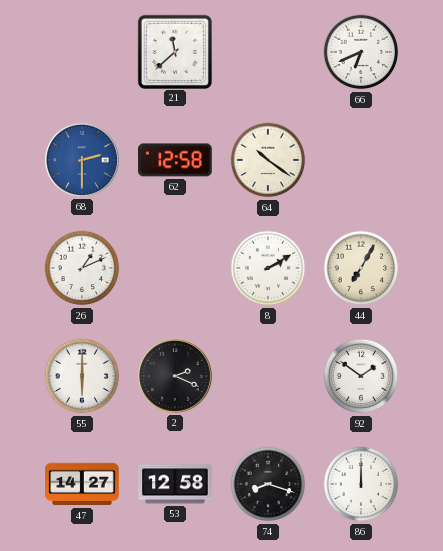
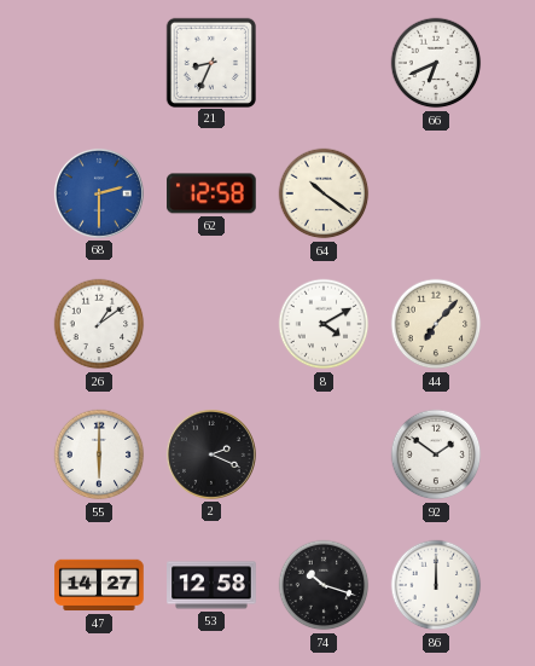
21: 11:38 -> 8:34 (210, 62)
26: 1:11 -> 1:09 (99, 324)
8: 2:10 -> 4:10 (324, 324)
44: 7:05 -> 7:07 (436, 324)
74: 8:18 -> 10:18 (324, 585)
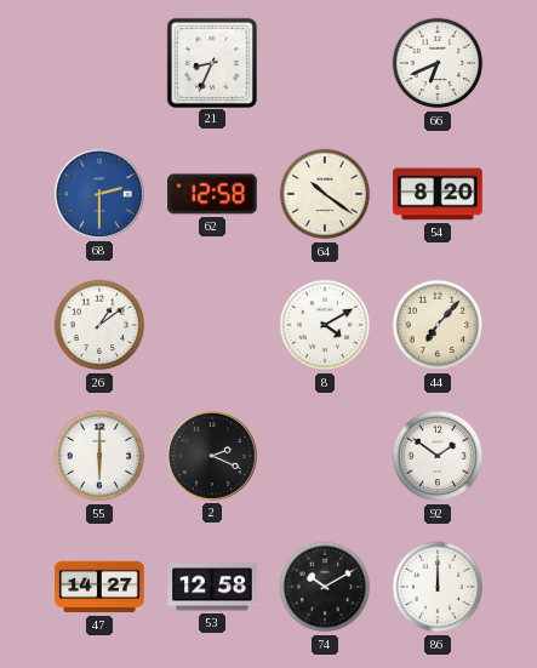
54: none -> 8:20 (438, 194)
74: 10:18 -> 10:10 (325, 587)
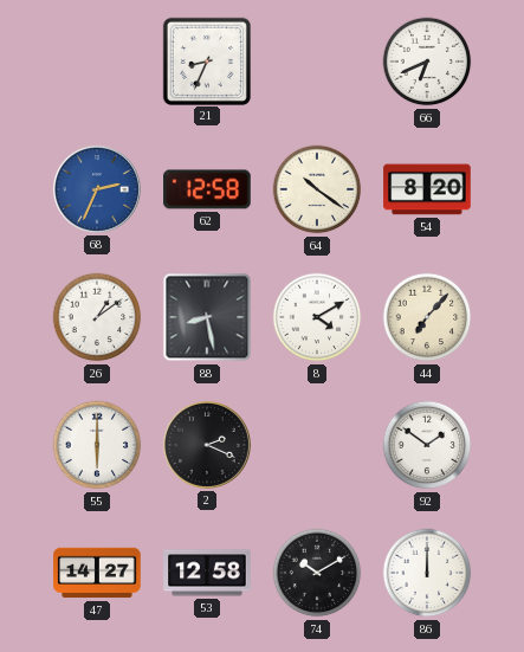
68: 2:30 -> 2:34 (97, 189)
88: none -> 8:28 (207, 317)
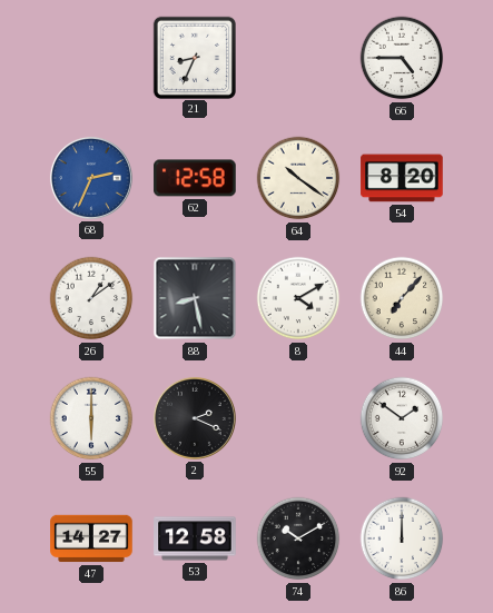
66: 6:41 -> 4:45 (402, 58)
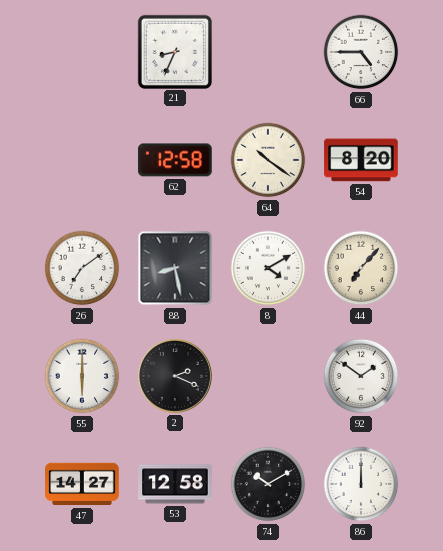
68: 2:34 -> none (91, 178)
26: 1:09 -> 7:09 (82, 268)
